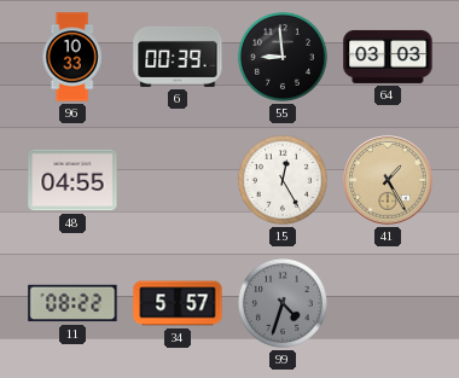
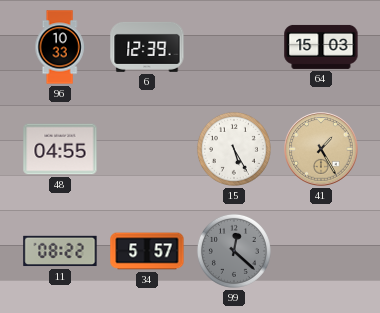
6: 00:39 -> 12:39 (147, 47)
55: 8:59 -> none (283, 57)
64: 03:03 -> 15:03 (321, 47)
15: 12:25 -> 5:25 (234, 149)
99: 4:33 -> 12:22 (234, 251)
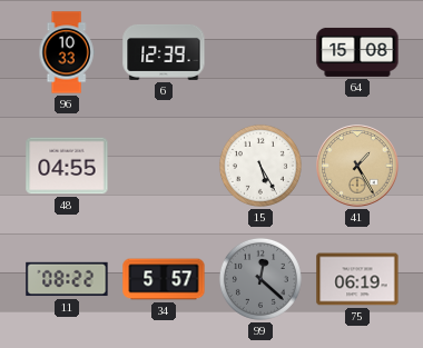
64: 15:03 -> 15:08 (357, 52)
75: none -> 06:19 (357, 279)
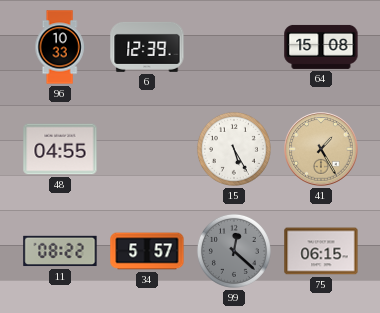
75: 06:19 -> 06:15 (321, 251)
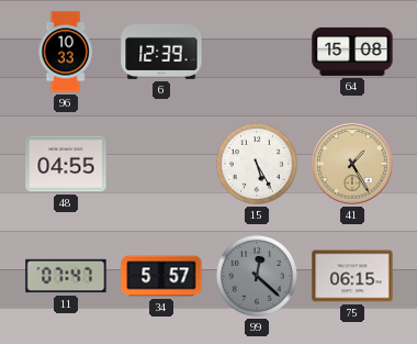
11: 08:22 -> 07:47 (66, 276)
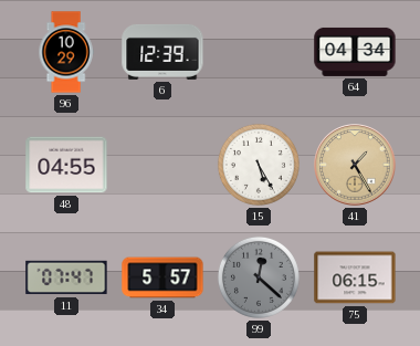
96: 10:33 -> 10:29 (66, 52)
64: 15:08 -> 04:34 (355, 52)
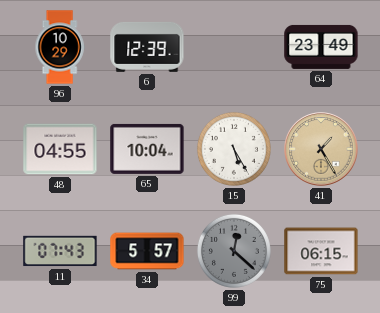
64: 04:34 -> 23:49 (321, 47)
65: none -> 10:04 (147, 149)
11: 07:47 -> 07:43 (60, 251)
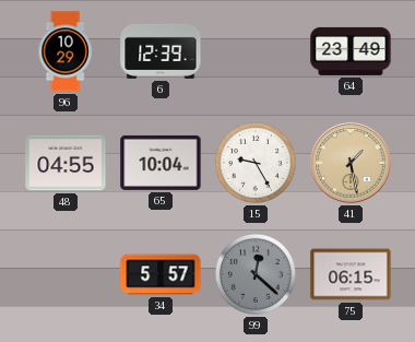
15: 5:25 -> 9:25 (256, 163)
41: 1:25 -> 1:28 (351, 163)
11: 07:43 -> none (60, 251)
